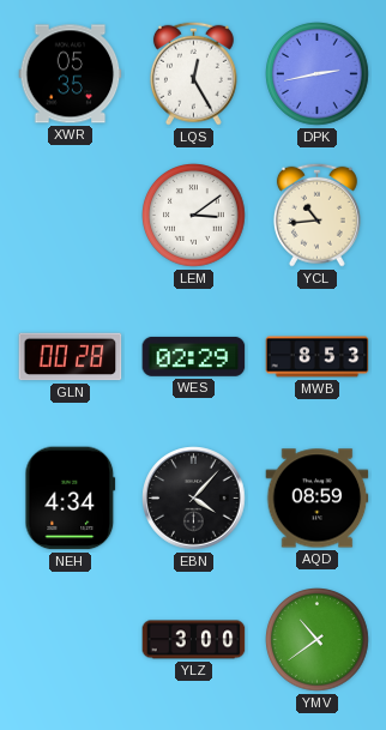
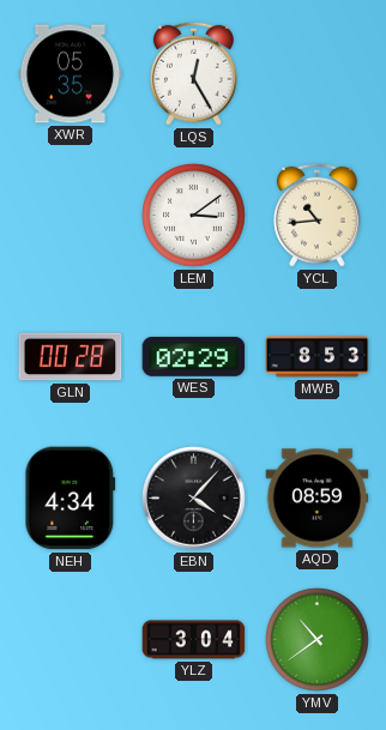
DPK: 2:43 -> none (318, 74)
YLZ: 3:00 -> 3:04 (194, 640)
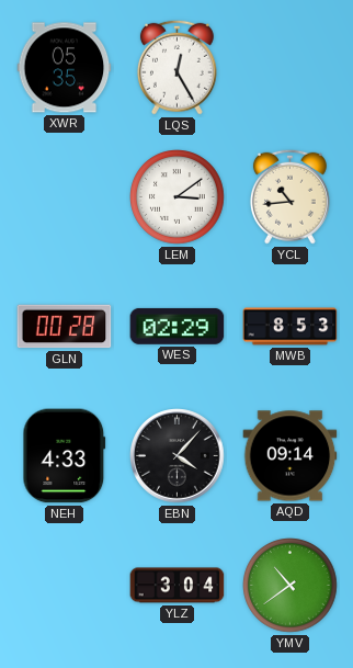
NEH: 4:34 -> 4:33 (65, 456)
AQD: 08:59 -> 09:14 (291, 456)
